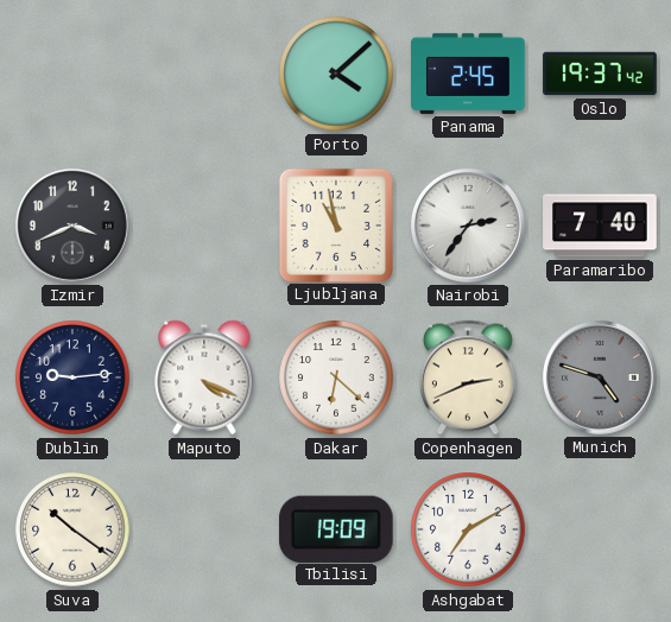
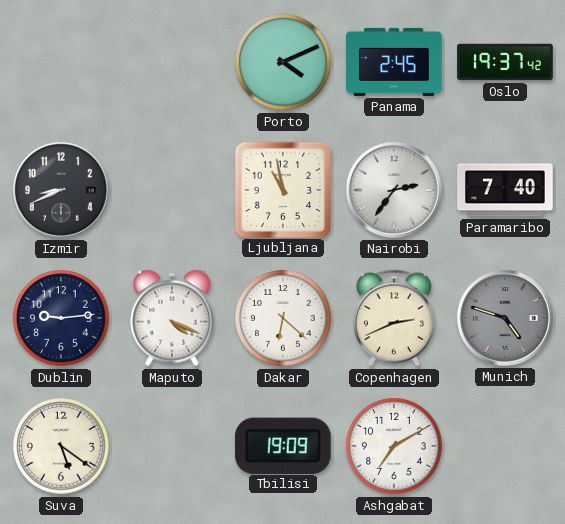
Porto: 4:08 -> 4:11 (283, 62)
Izmir: 3:41 -> 8:41 (62, 191)
Suva: 10:21 -> 5:21 (61, 446)
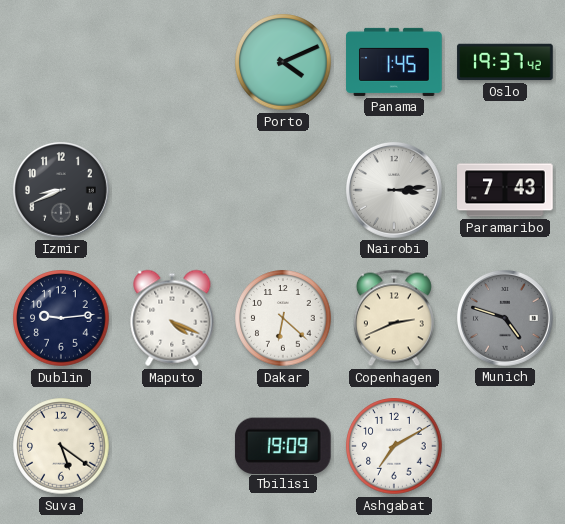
Panama: 2:45 -> 1:45 (394, 62)
Ljubljana: 10:58 -> none (282, 189)
Nairobi: 2:36 -> 3:14 (395, 191)
Paramaribo: 7:40 -> 7:43 (505, 190)
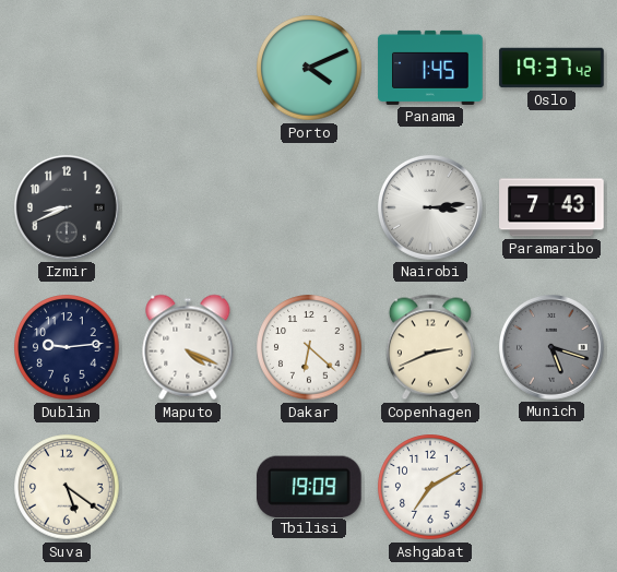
Munich: 4:48 -> 5:18 (553, 348)
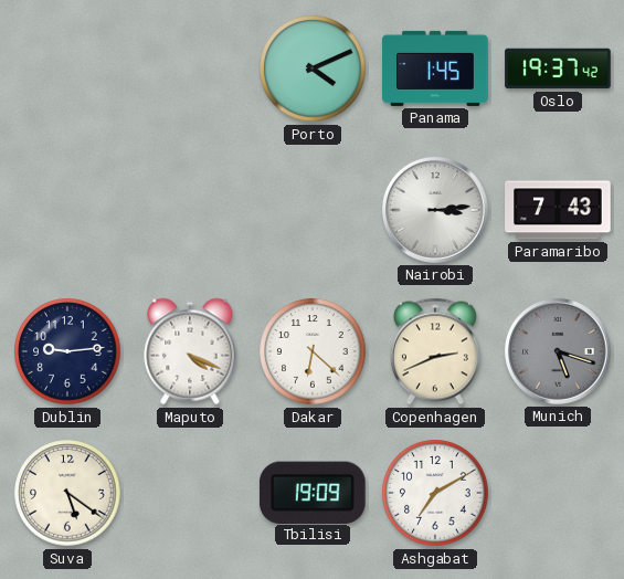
Izmir: 8:41 -> none (68, 208)
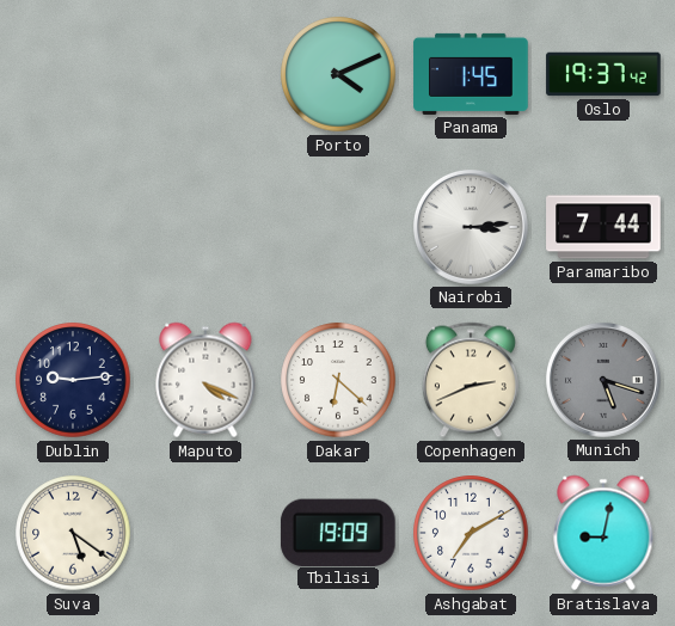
Paramaribo: 7:43 -> 7:44 (603, 227)
Bratislava: none -> 9:02 (603, 533)
